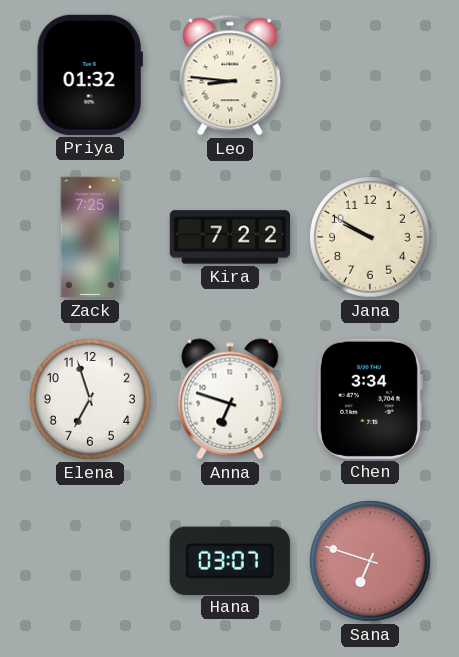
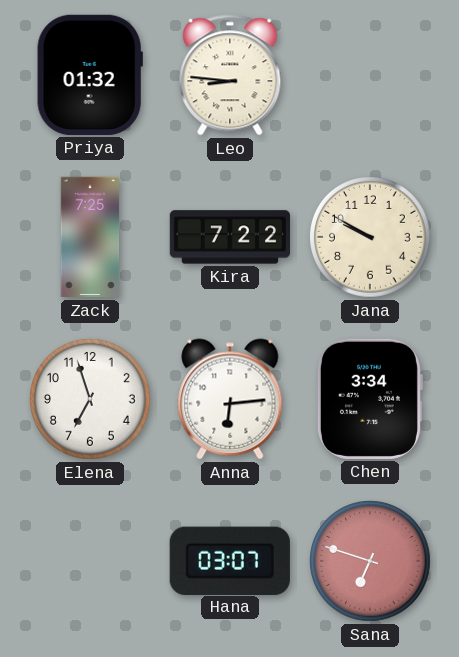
Anna: 6:48 -> 6:14 (230, 399)
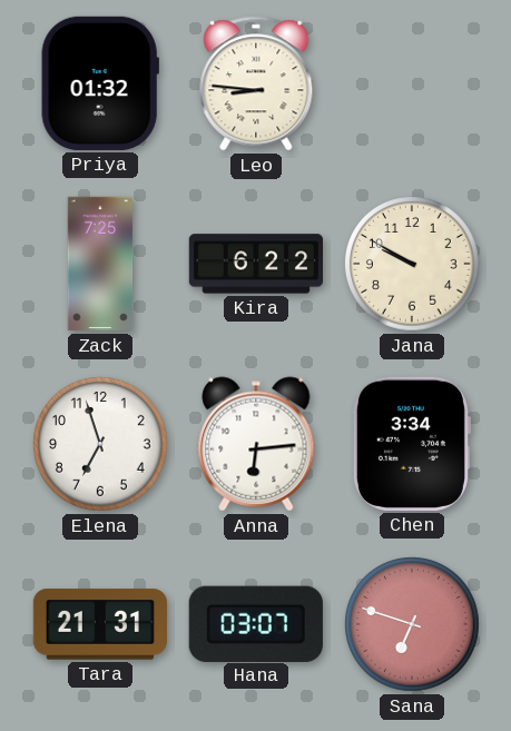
Kira: 7:22 -> 6:22 (255, 264)
Tara: none -> 21:31 (99, 624)
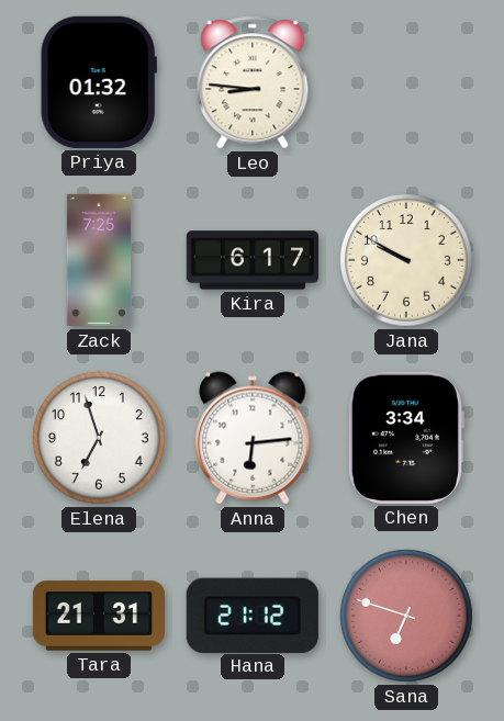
Kira: 6:22 -> 6:17 (251, 260)
Hana: 03:07 -> 21:12 (253, 615)
